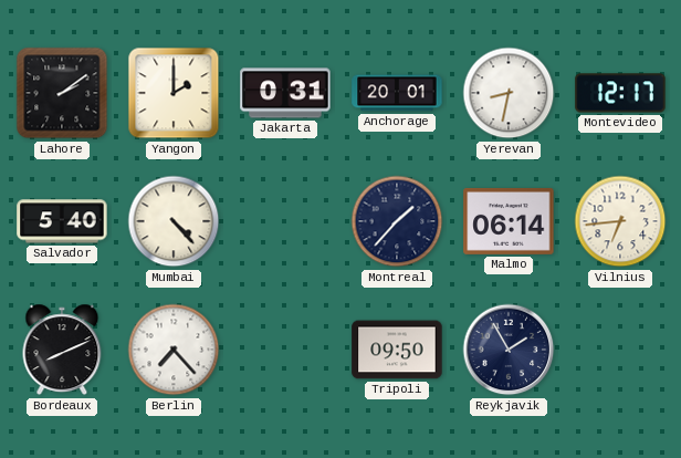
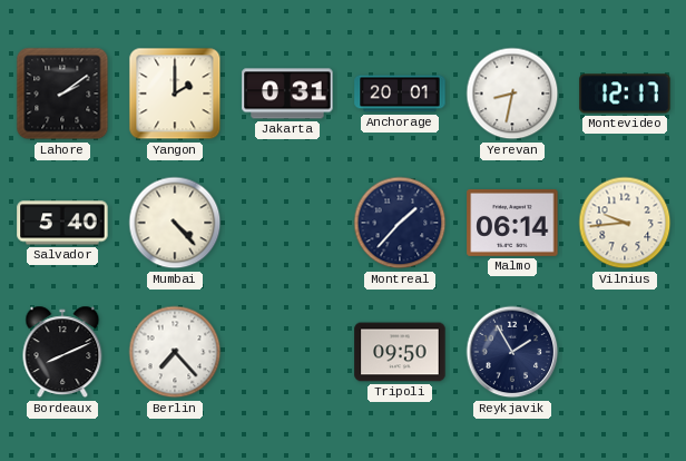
Vilnius: 6:44 -> 9:44 (625, 223)
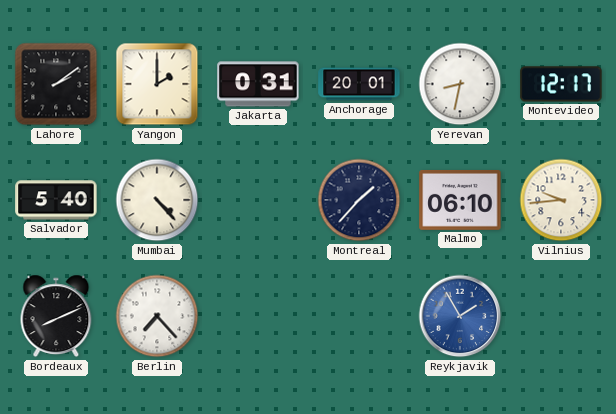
Malmo: 06:14 -> 06:10 (460, 200)
Tripoli: 09:50 -> none (400, 352)
Reykjavik dial: navy -> blue (460, 316)
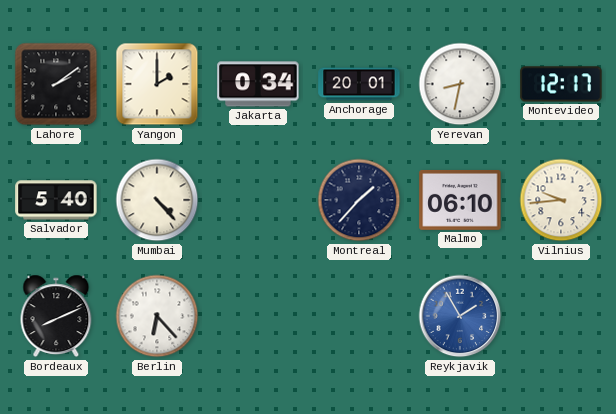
Jakarta: 0:31 -> 0:34 (258, 84)
Berlin: 7:23 -> 6:23 (157, 316)
